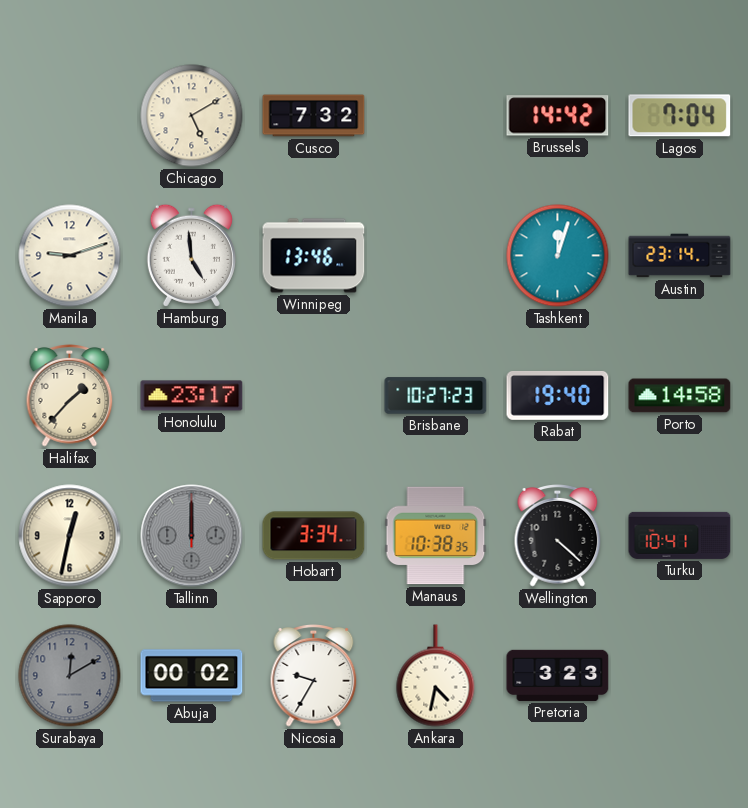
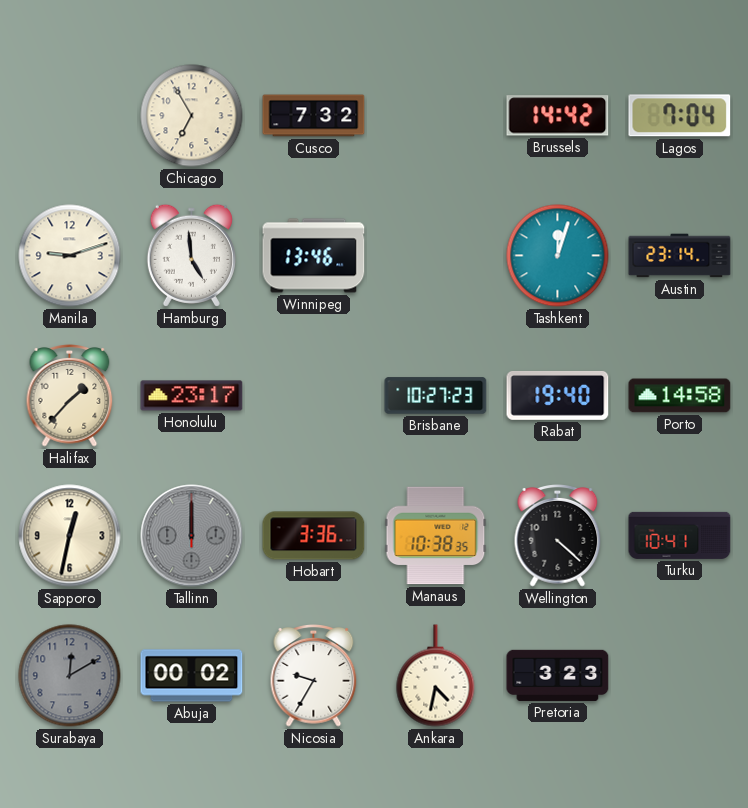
Chicago: 5:10 -> 6:55 (192, 116)
Hobart: 3:34 -> 3:36 (314, 536)
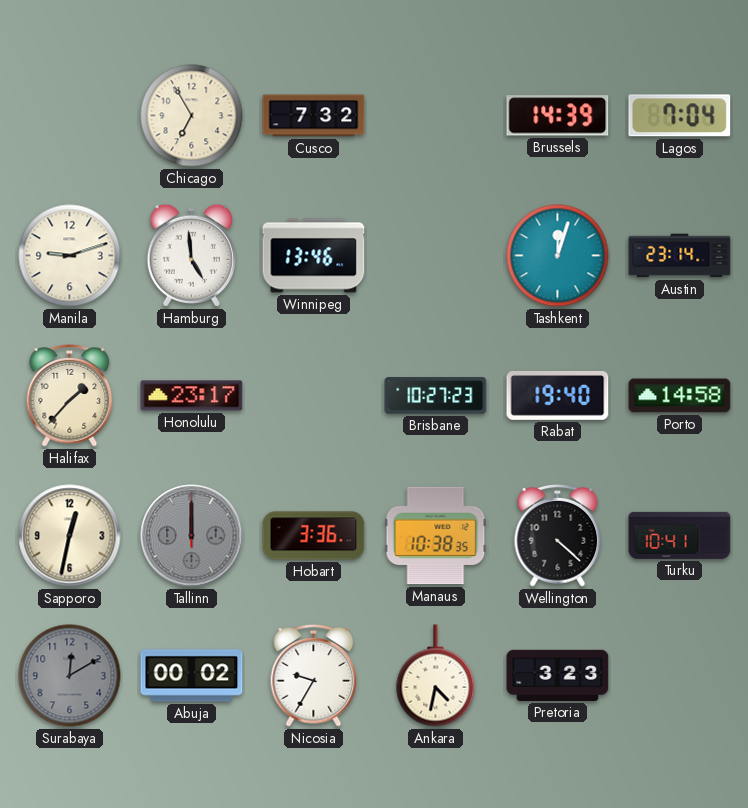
Brussels: 14:42 -> 14:39 (558, 116)
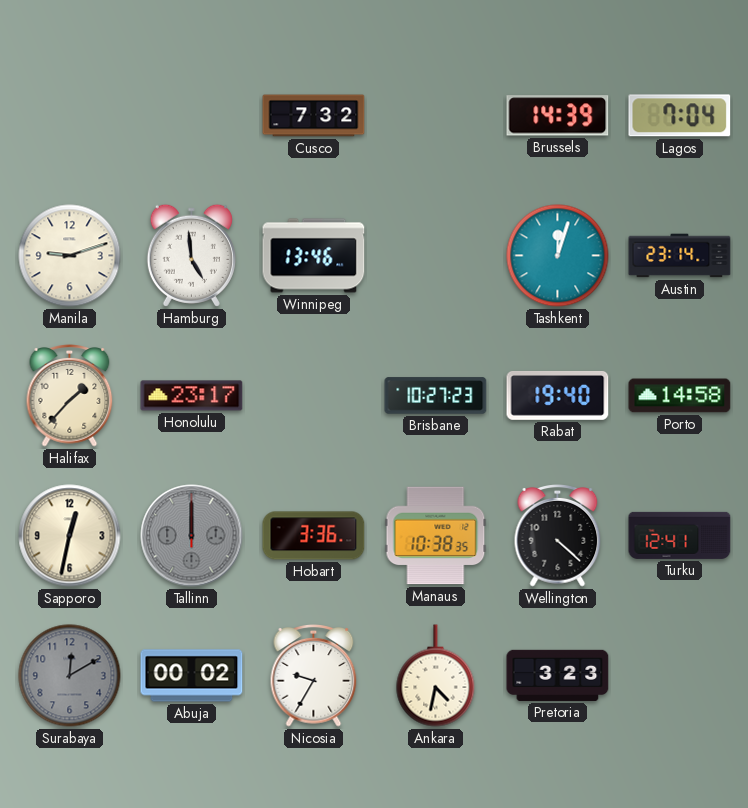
Chicago: 6:55 -> none (192, 116)
Turku: 10:41 -> 12:41 (680, 535)
